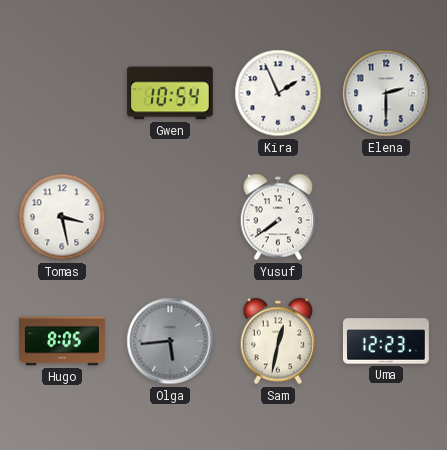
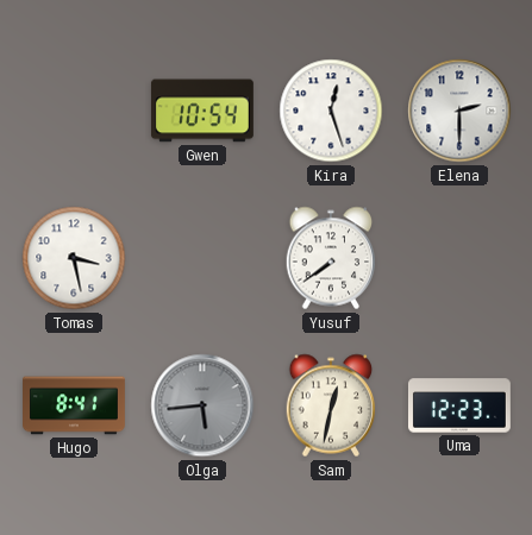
Kira: 1:56 -> 12:27 (331, 111)
Hugo: 8:05 -> 8:41 (75, 405)
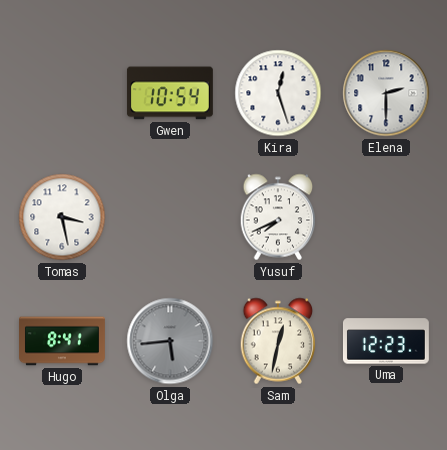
Yusuf: 7:39 -> 7:41 (278, 217)
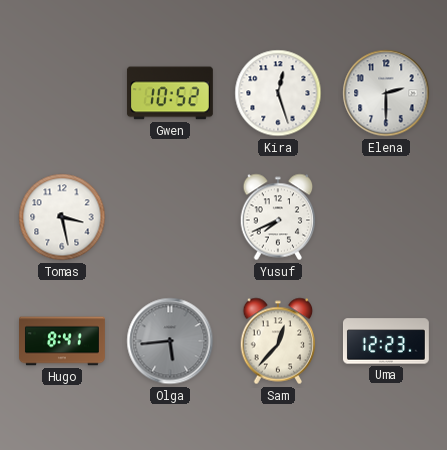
Gwen: 10:54 -> 10:52 (170, 93)
Sam: 12:32 -> 12:37 (278, 341)
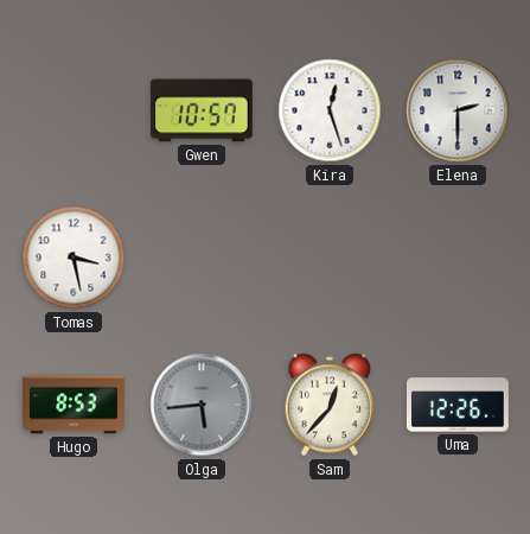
Gwen: 10:52 -> 10:57 (202, 110)
Yusuf: 7:41 -> none (278, 217)
Hugo: 8:41 -> 8:53 (75, 405)
Uma: 12:23 -> 12:26 (458, 405)
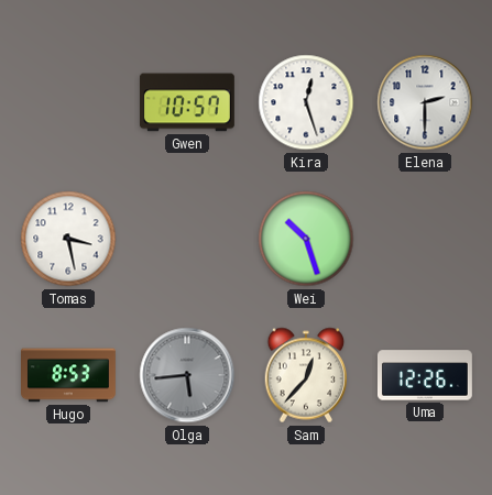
Wei: none -> 10:27 (306, 239)
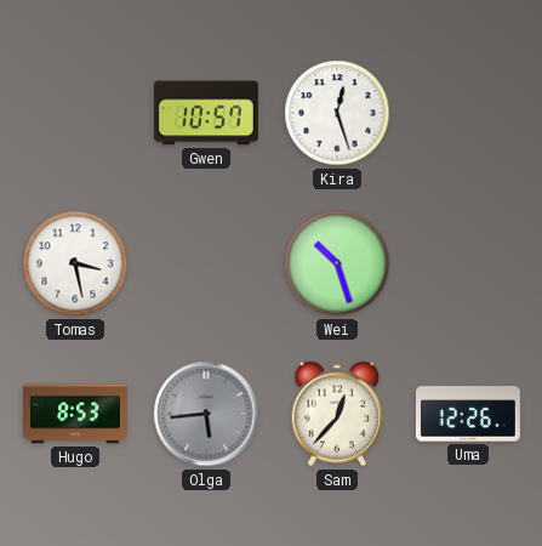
Elena: 2:30 -> none (425, 102)
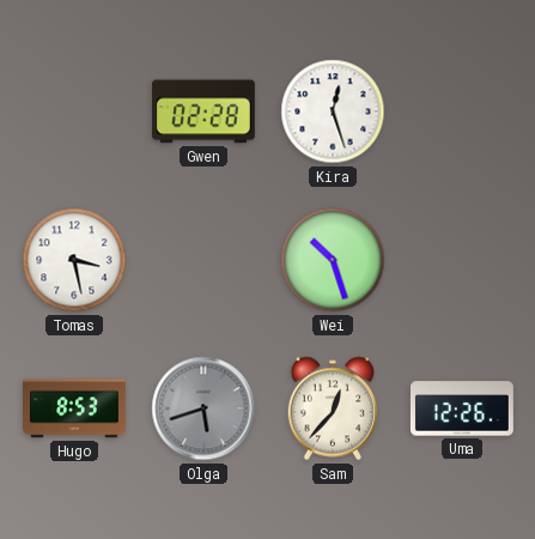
Gwen: 10:57 -> 02:28 (203, 111)
Olga: 5:44 -> 5:42 (203, 408)
